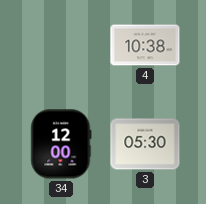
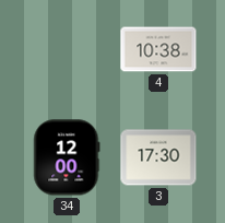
3: 05:30 -> 17:30 (158, 157)
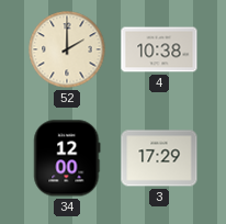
52: none -> 2:00 (67, 49)
3: 17:30 -> 17:29 (159, 158)
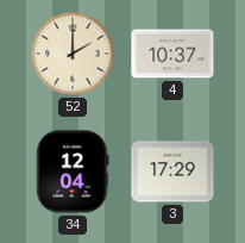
4: 10:38 -> 10:37 (172, 54)
34: 12:00 -> 12:04 (73, 172)
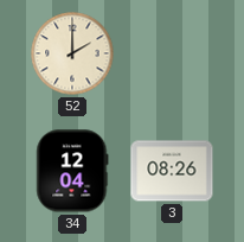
4: 10:37 -> none (172, 54)
3: 17:29 -> 08:26 (172, 171)
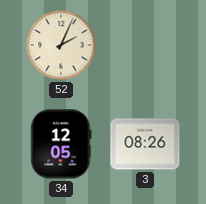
52: 2:00 -> 2:04 (61, 45)
34: 12:04 -> 12:05 (61, 144)
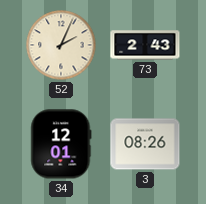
73: none -> 2:43 (145, 45)
34: 12:05 -> 12:01 (61, 144)
